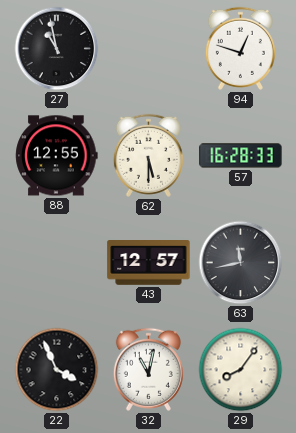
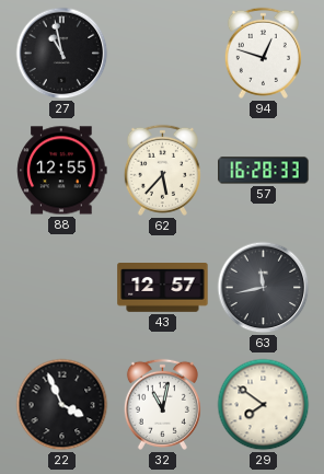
62: 5:30 -> 5:37 (162, 170)
29: 8:06 -> 7:51 (264, 405)
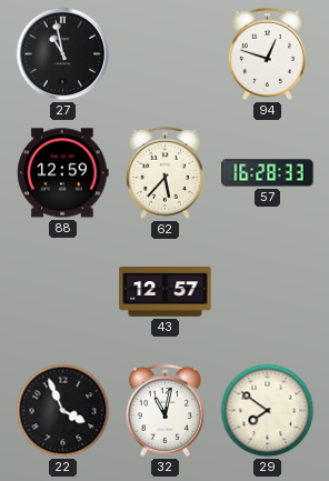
88: 12:55 -> 12:59 (63, 173)
63: 11:43 -> none (264, 288)
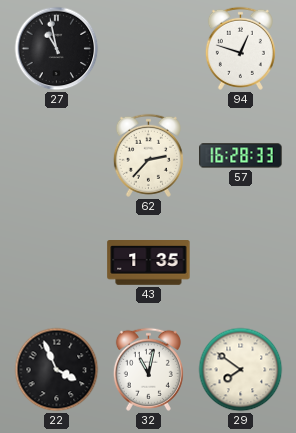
88: 12:59 -> none (63, 173)
62: 5:37 -> 2:37 (148, 155)
43: 12:57 -> 1:35 (149, 263)
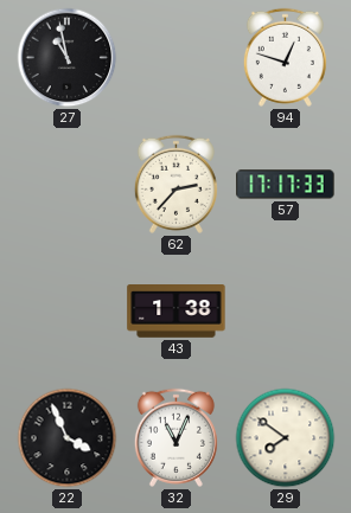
57: 16:28 -> 17:17 (286, 185)
43: 1:35 -> 1:38 (177, 312)
32: 11:02 -> 11:04 (175, 437)
